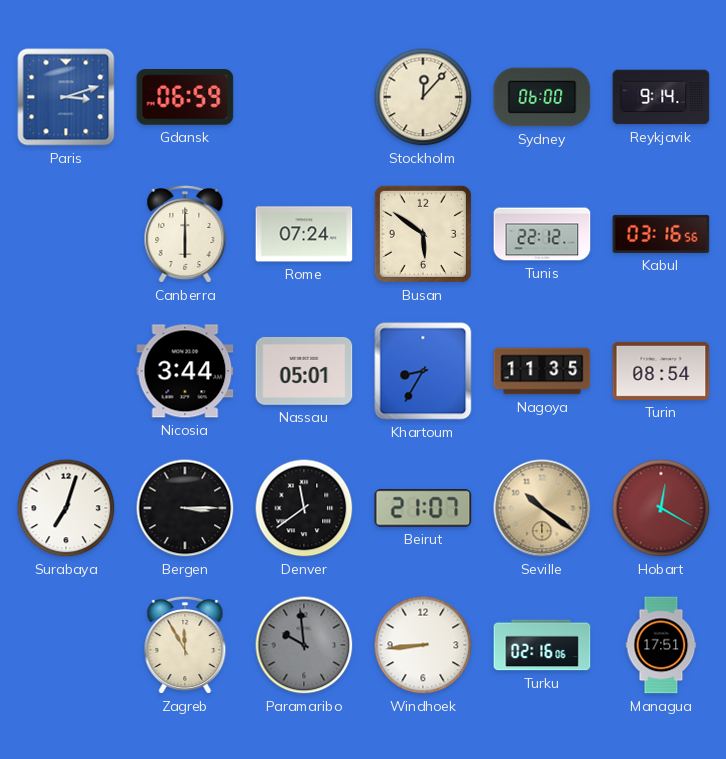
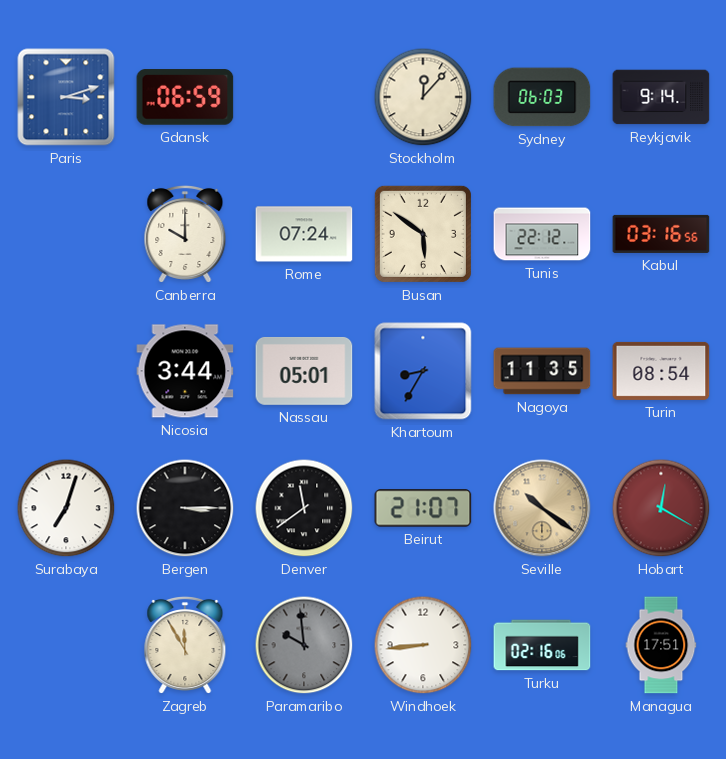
Sydney: 06:00 -> 06:03 (542, 97)
Canberra: 6:00 -> 10:00 (185, 234)
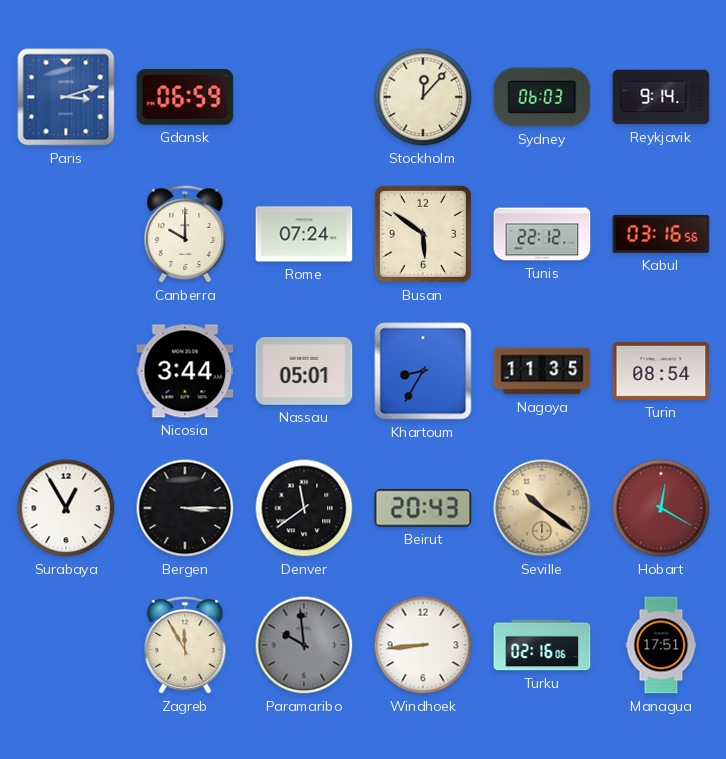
Surabaya: 7:03 -> 12:55 (66, 508)
Beirut: 21:07 -> 20:43 (423, 508)
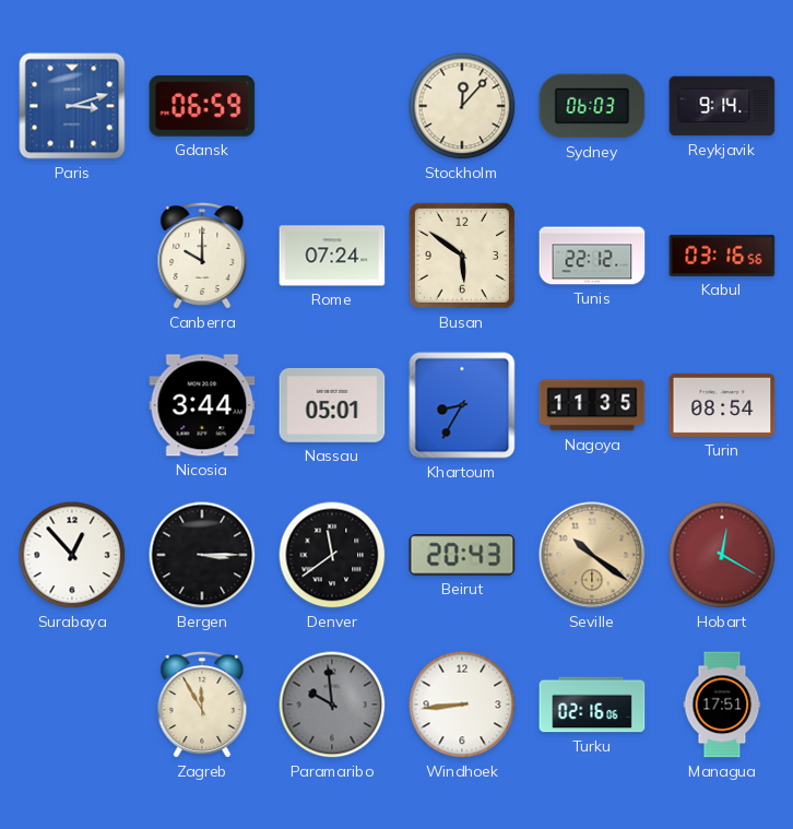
Surabaya: 12:55 -> 12:53 (72, 555)
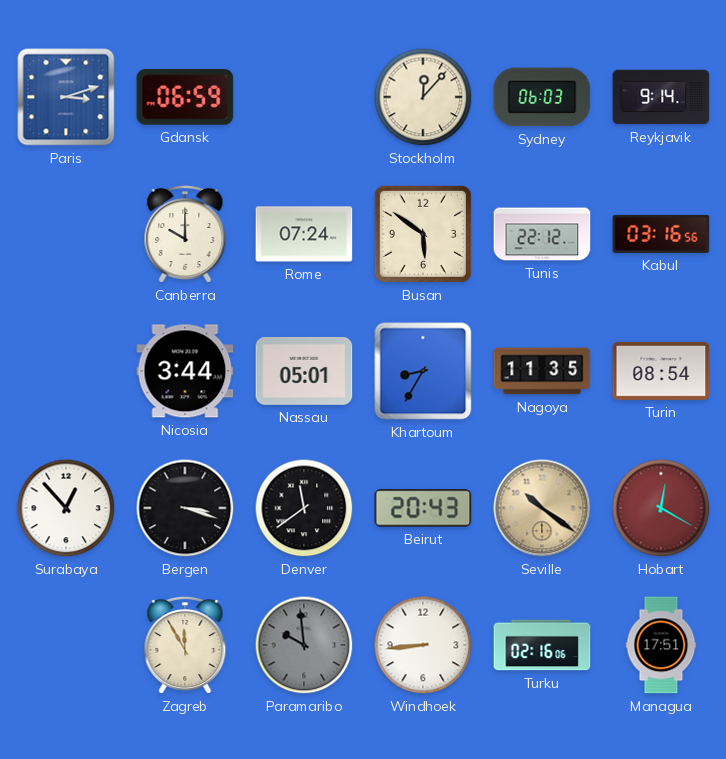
Bergen: 3:15 -> 3:18 (185, 508)
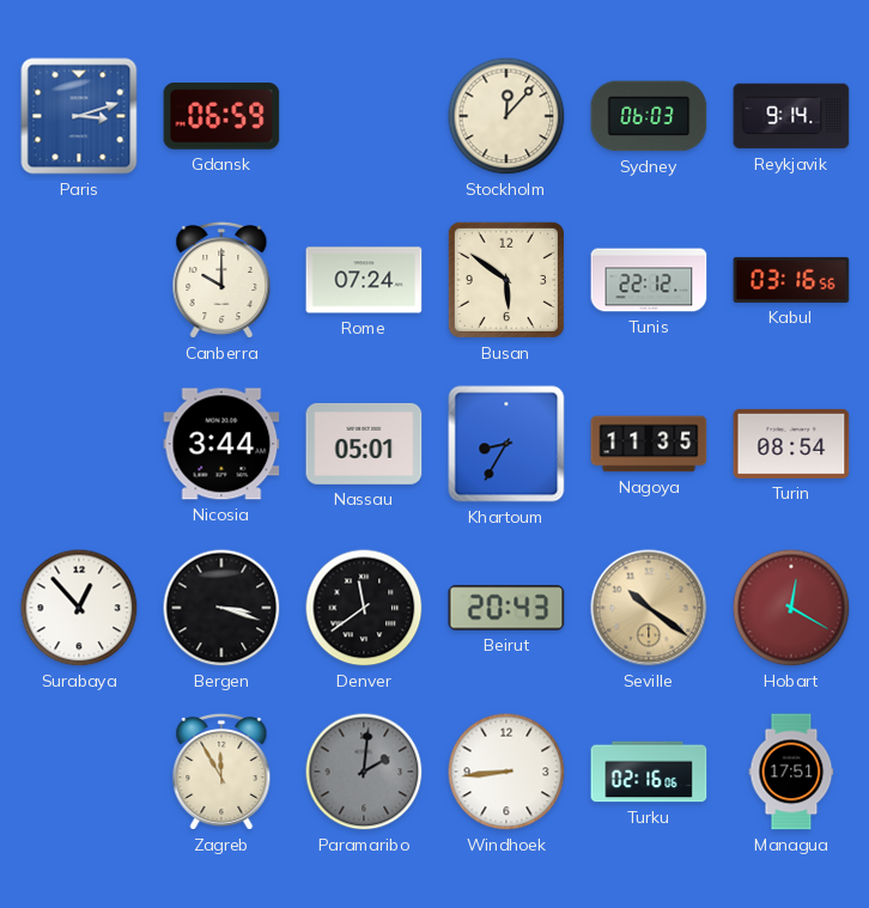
Paramaribo: 9:59 -> 2:01 (364, 772)
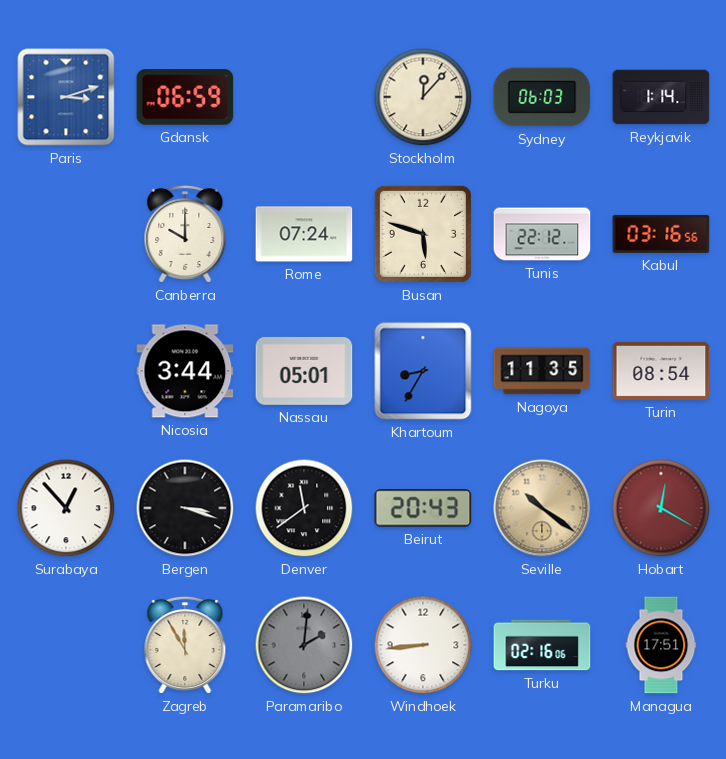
Reykjavik: 9:14 -> 1:14 (661, 97)
Busan: 5:51 -> 5:48 (423, 234)
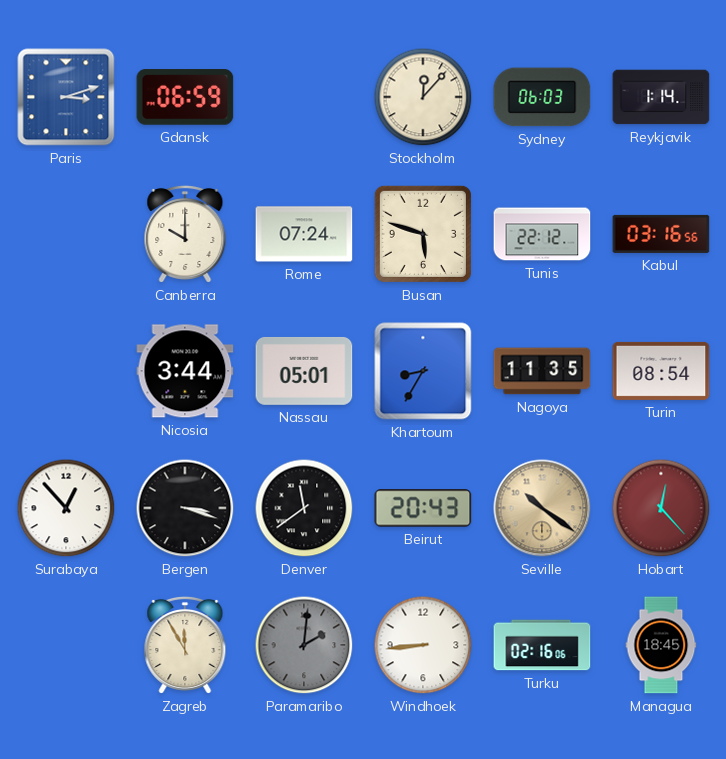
Hobart: 12:20 -> 12:23 (661, 508)
Managua: 17:51 -> 18:45 (661, 645)
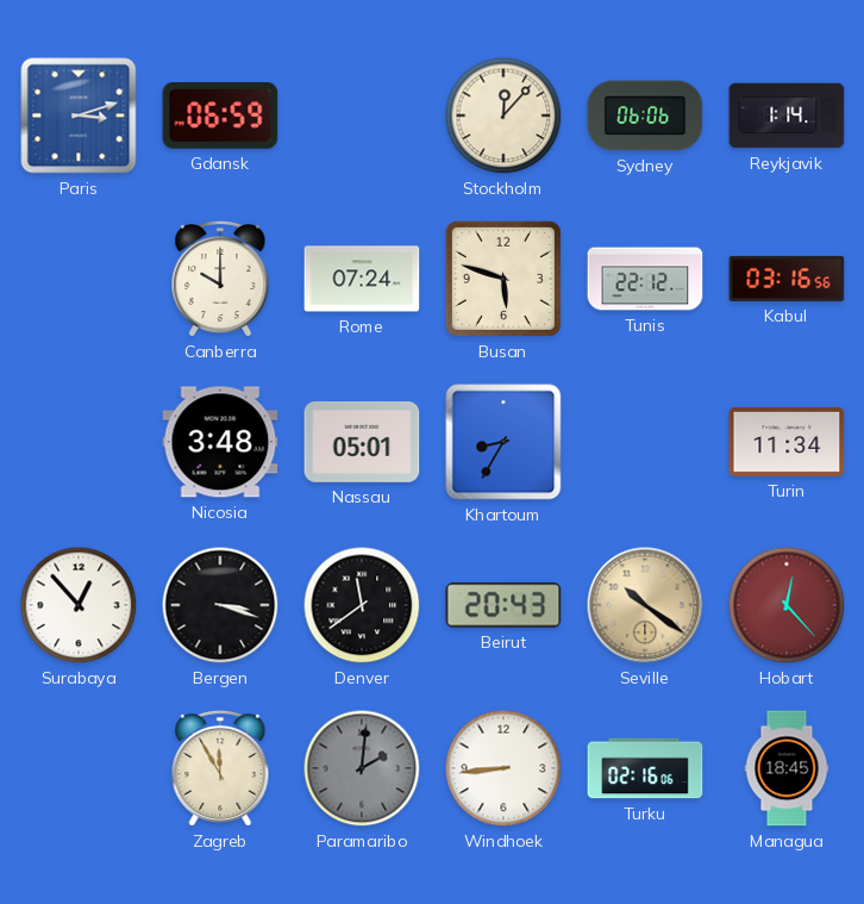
Sydney: 06:03 -> 06:06 (645, 116)
Nicosia: 3:44 -> 3:48 (220, 442)
Nagoya: 11:35 -> none (542, 371)
Turin: 08:54 -> 11:34 (787, 442)
